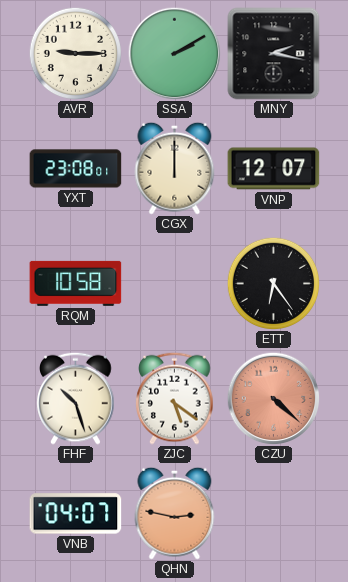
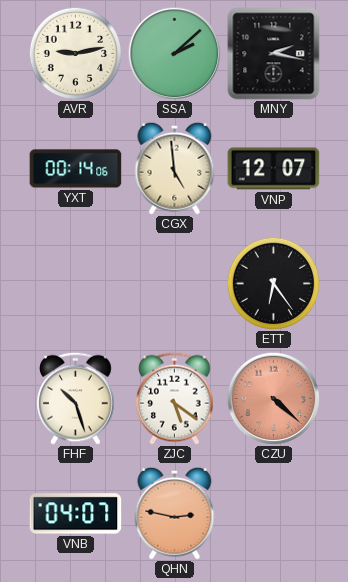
AVR: 9:15 -> 9:13 (75, 53)
SSA: 2:10 -> 2:08 (174, 53)
YXT: 23:08 -> 00:14 (76, 169)
CGX: 12:00 -> 4:59 (175, 168)
RQM: 10:58 -> none (76, 283)
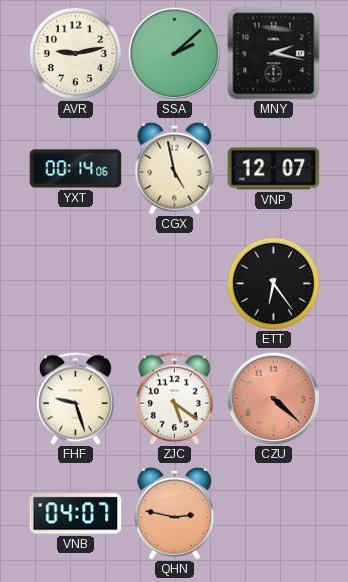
CGX: 4:59 -> 4:58 (175, 168)
FHF: 10:27 -> 9:27 (76, 398)
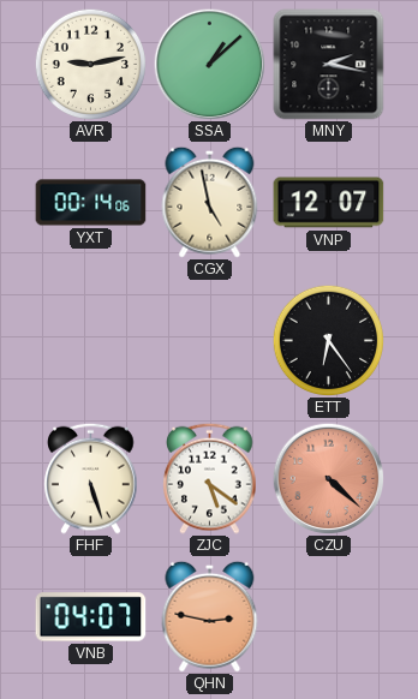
SSA: 2:08 -> 1:08 (209, 64)
FHF: 9:27 -> 5:27 (91, 478)
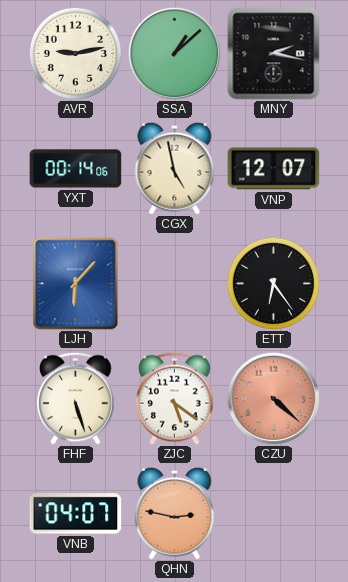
LJH: none -> 6:07 (76, 284)
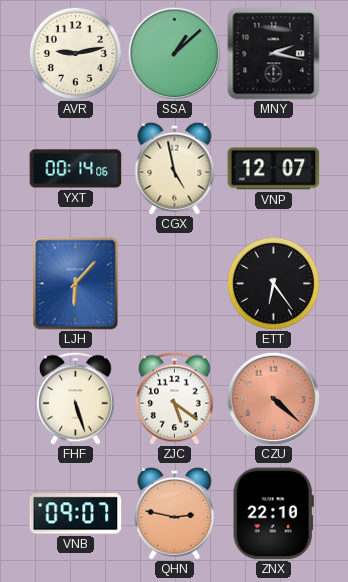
VNB: 04:07 -> 09:07 (76, 514)
ZNX: none -> 22:10 (273, 514)
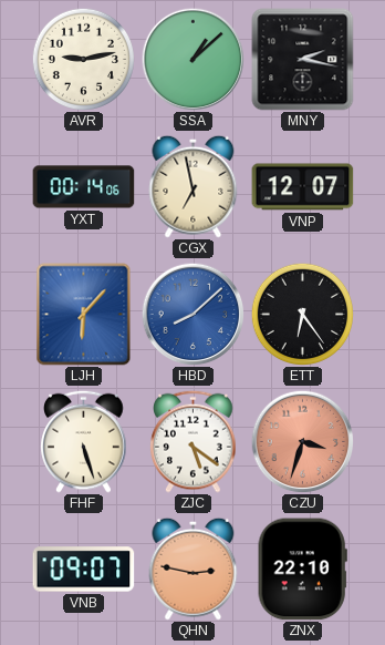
CGX: 4:58 -> 6:58 (194, 186)
HBD: none -> 8:08 (192, 314)
CZU: 4:22 -> 3:33 (302, 441)
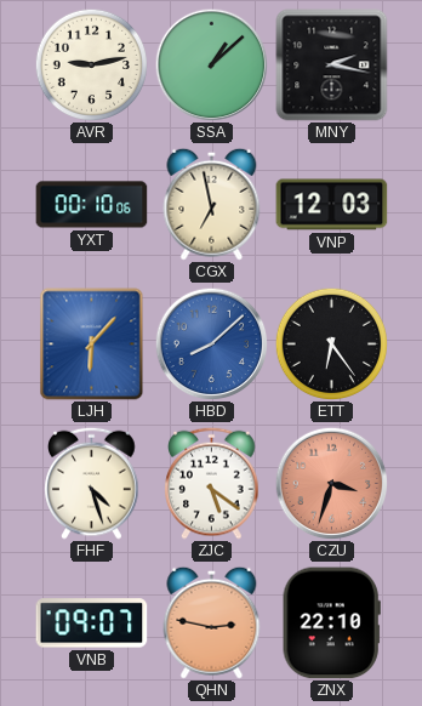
YXT: 00:14 -> 00:10 (92, 205)
VNP: 12:07 -> 12:03 (332, 205)
FHF: 5:27 -> 4:27 (92, 483)
